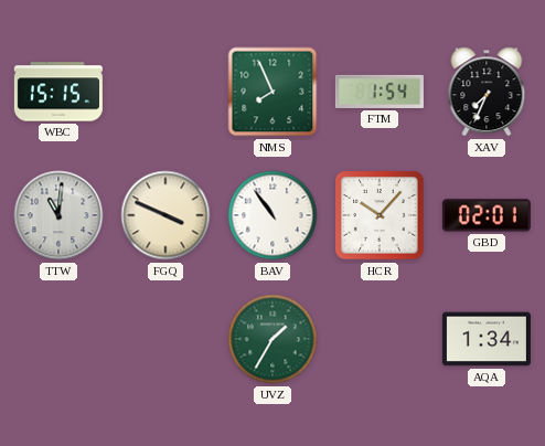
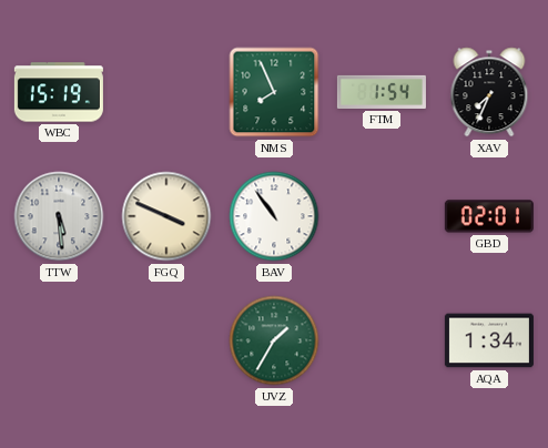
WBC: 15:15 -> 15:19 (59, 92)
TTW: 11:01 -> 5:29 (59, 216)
HCR: 10:07 -> none (380, 215)
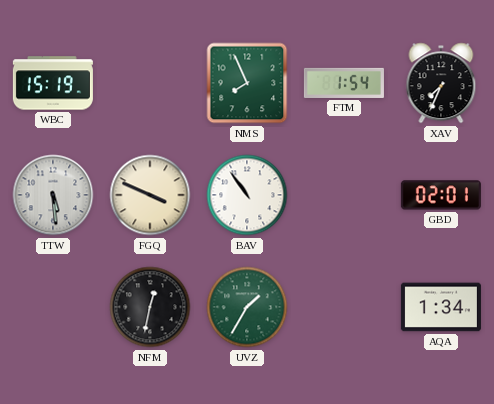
NFM: none -> 12:32 (150, 307)
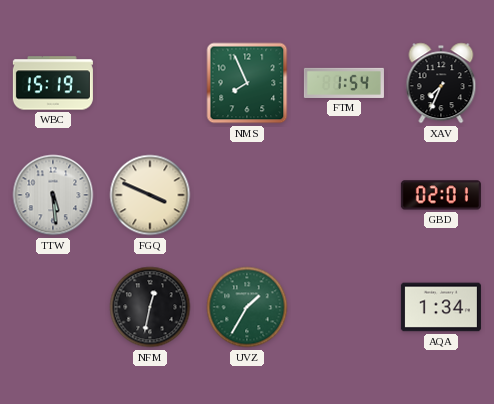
BAV: 10:54 -> none (247, 195)
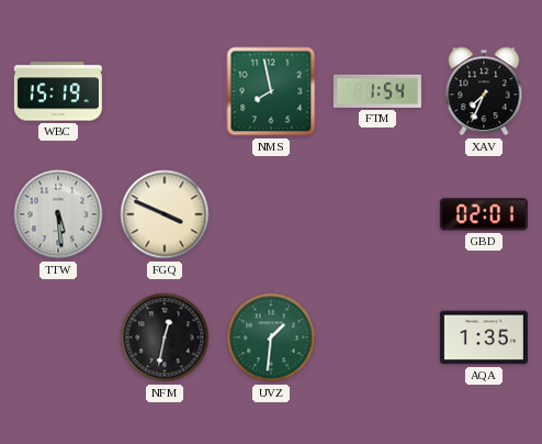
NMS: 7:56 -> 7:58 (271, 91)
UVZ: 1:35 -> 1:31 (271, 337)
AQA: 1:34 -> 1:35 (484, 337)
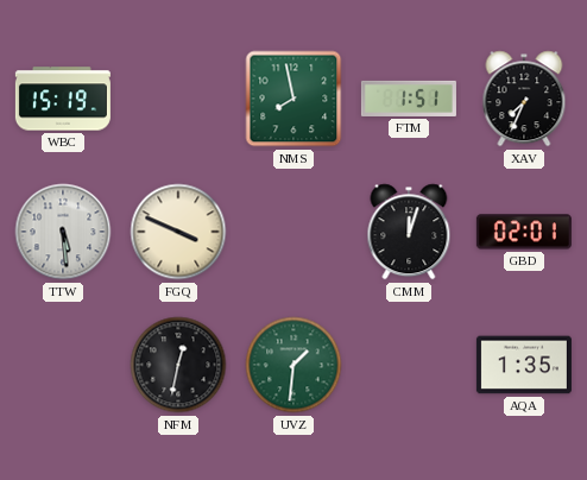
FTM: 1:54 -> 1:51 (409, 99)
CMM: none -> 12:03 (409, 232)
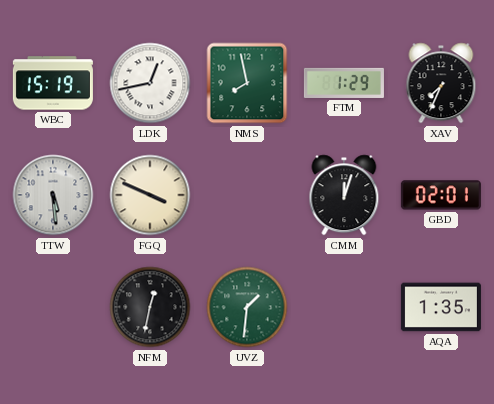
LDK: none -> 12:43 (150, 83)
FTM: 1:51 -> 1:29 (344, 83)
